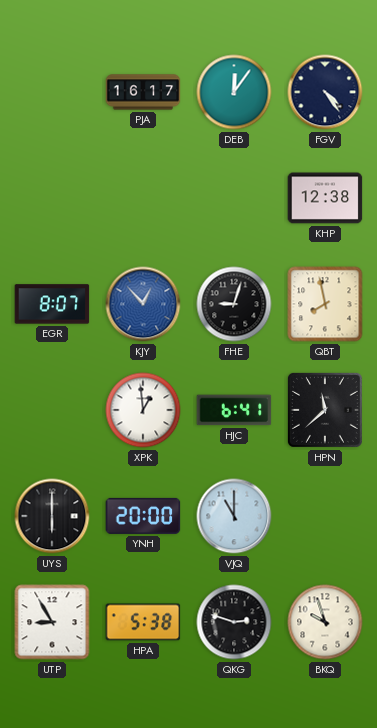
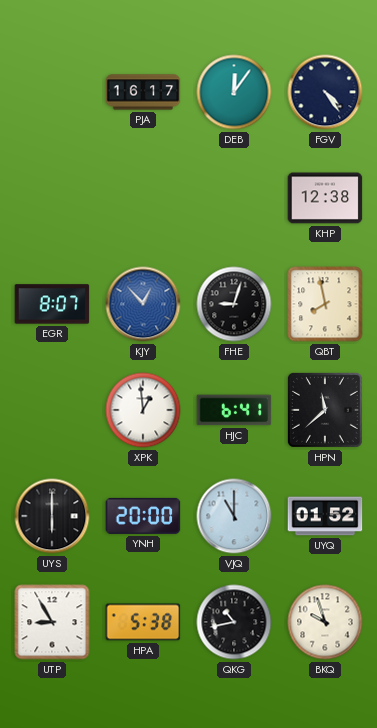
UYQ: none -> 01:52 (325, 516)
QKG: 2:48 -> 10:43 (234, 622)
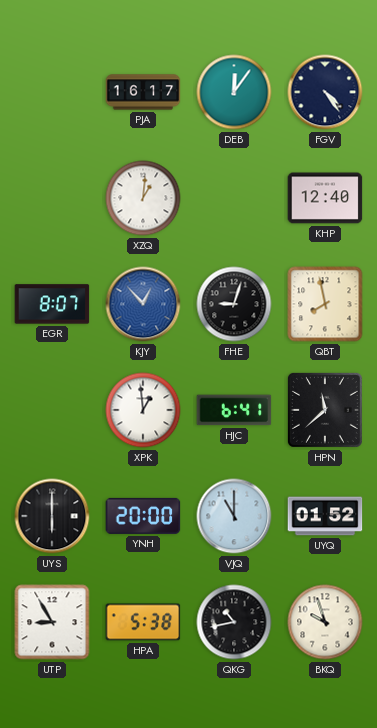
XZQ: none -> 1:01 (143, 198)
KHP: 12:38 -> 12:40 (325, 198)
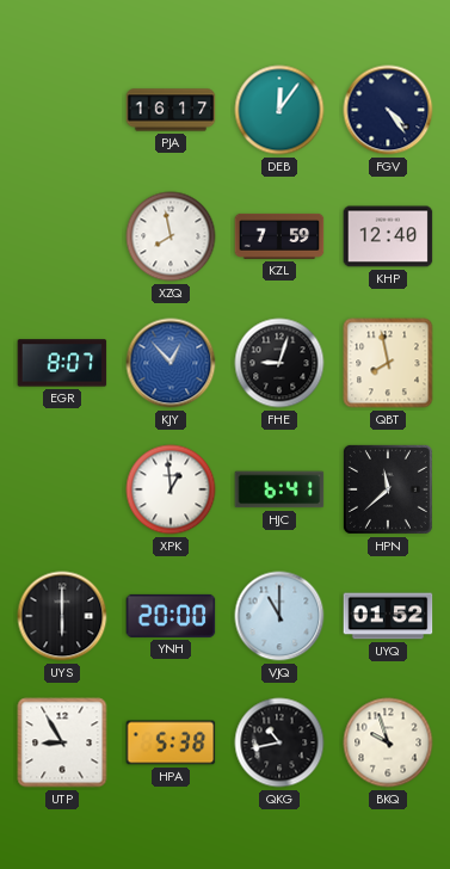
XZQ: 1:01 -> 7:58 (171, 236)
KZL: none -> 7:59 (279, 236)
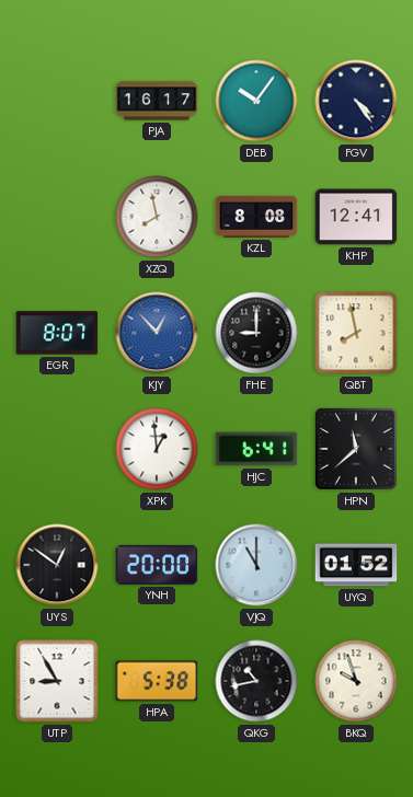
DEB: 12:06 -> 10:06 (256, 101)
KZL: 7:59 -> 8:08 (256, 217)
KHP: 12:40 -> 12:41 (356, 217)
FHE: 9:03 -> 9:00 (256, 333)
UYS: 6:00 -> 12:51 (57, 565)
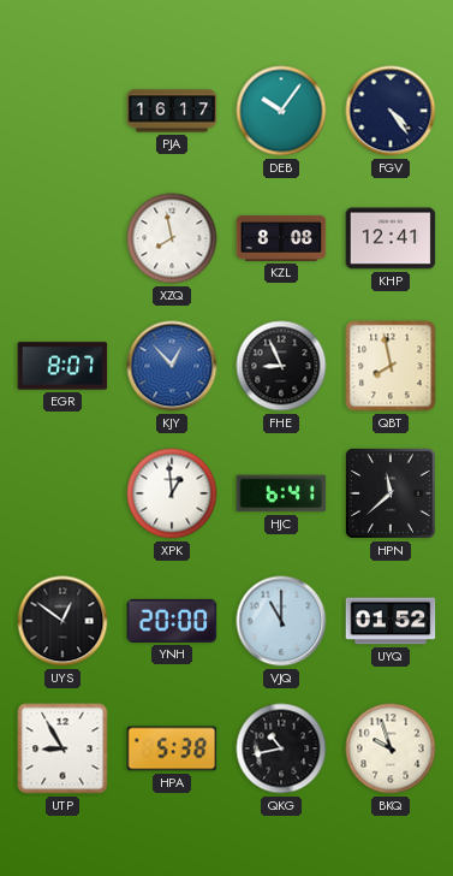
FHE: 9:00 -> 8:56 (281, 366)
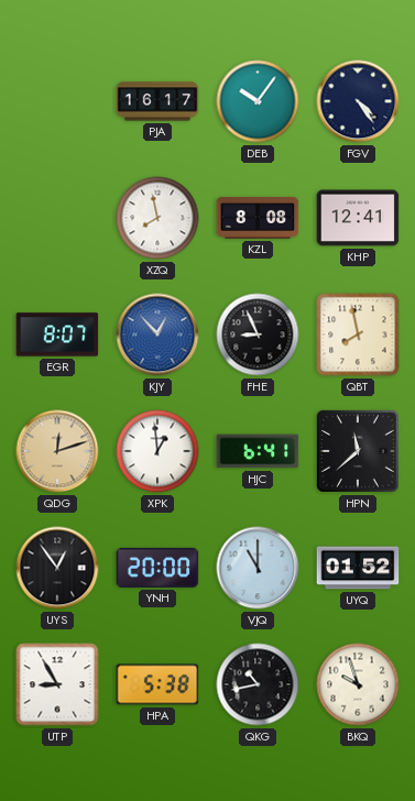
QDG: none -> 12:12 (57, 451)
UYS: 12:51 -> 12:54 (57, 568)
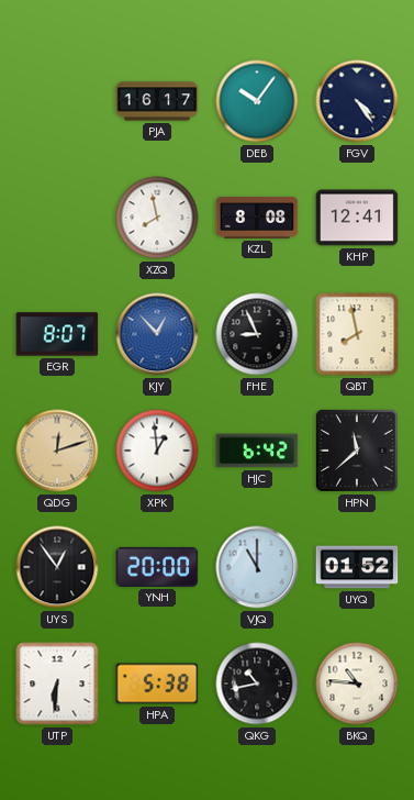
HJC: 6:41 -> 6:42 (257, 451)
UTP: 8:55 -> 6:31 (57, 684)
BKQ: 9:57 -> 10:46 (357, 684)
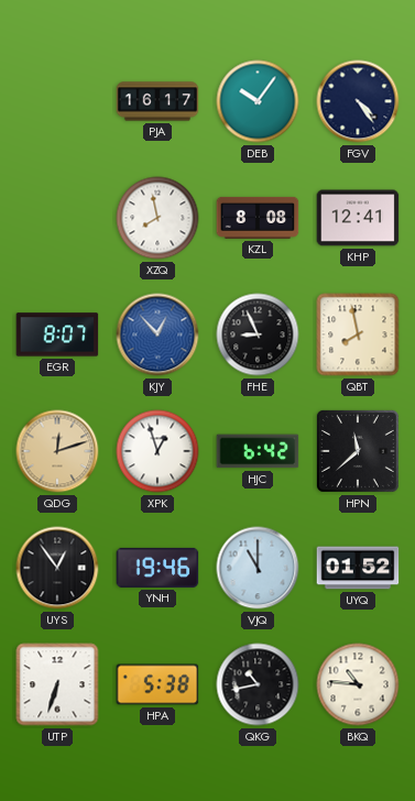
XPK: 12:59 -> 12:57 (157, 451)
YNH: 20:00 -> 19:46 (157, 568)
UTP: 6:31 -> 6:33 (57, 684)
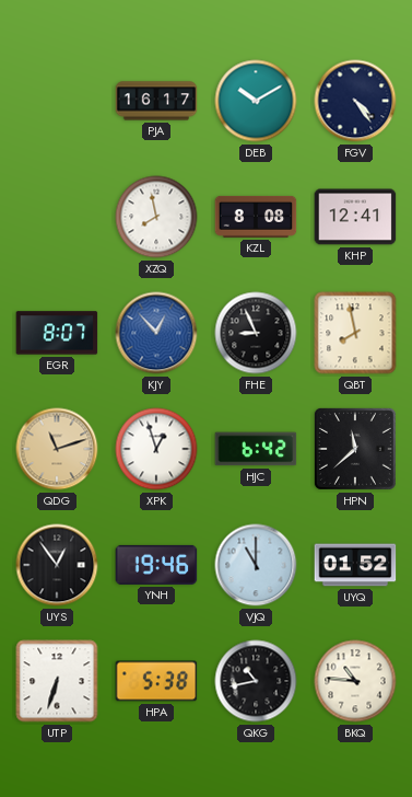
DEB: 10:06 -> 10:10 (256, 101)
QDG: 12:12 -> 11:12 (57, 449)
